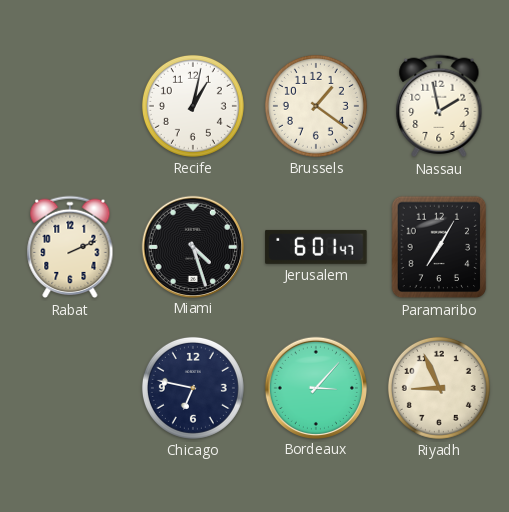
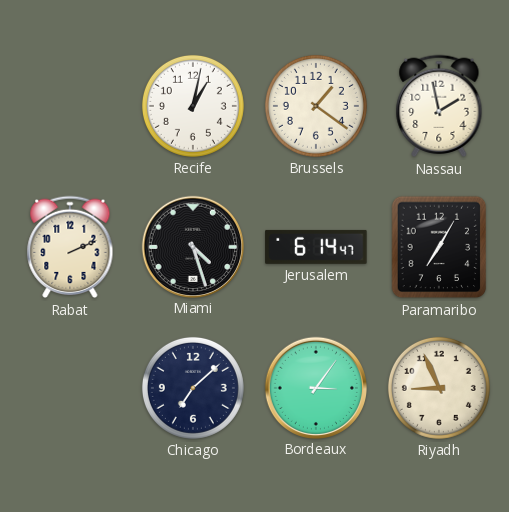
Jerusalem: 6:01 -> 6:14 (316, 247)
Chicago: 6:47 -> 7:08 (193, 388)
Bordeaux: 3:07 -> 3:06 (315, 387)
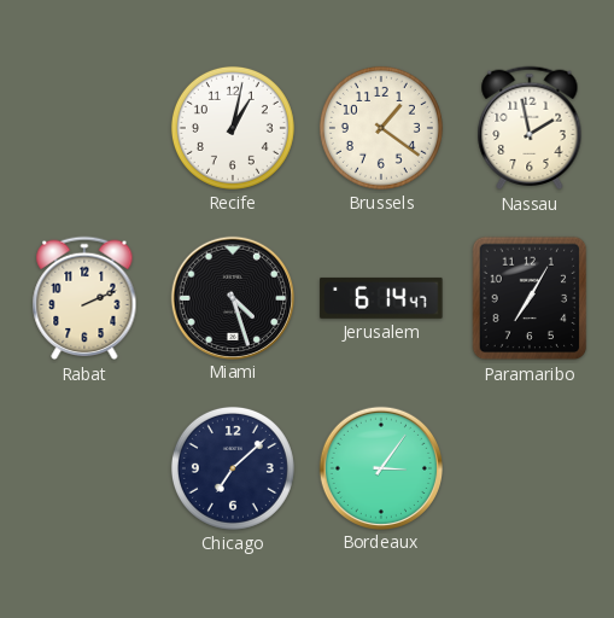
Riyadh: 8:56 -> none (439, 388)
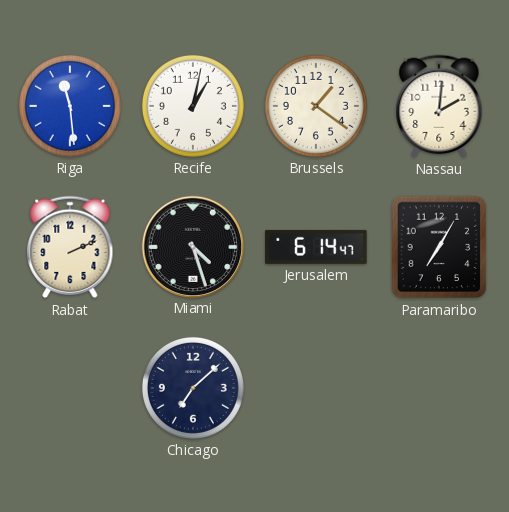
Riga: none -> 11:29 (70, 106)
Nassau: 1:58 -> 2:01 (439, 106)
Bordeaux: 3:06 -> none (380, 467)
